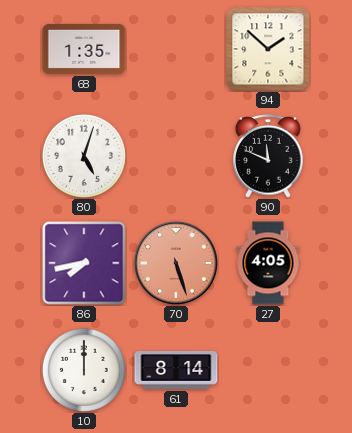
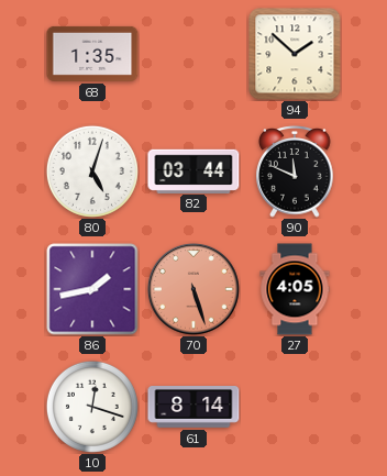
82: none -> 03:44 (193, 170)
86: 7:43 -> 1:43 (92, 289)
10: 12:00 -> 12:18 (92, 407)
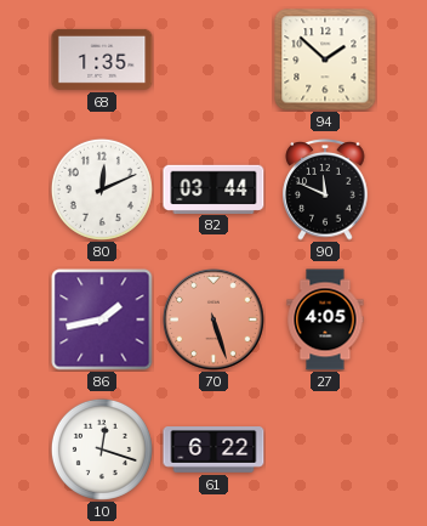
80: 5:03 -> 12:11 (102, 190)
61: 8:14 -> 6:22 (213, 451)
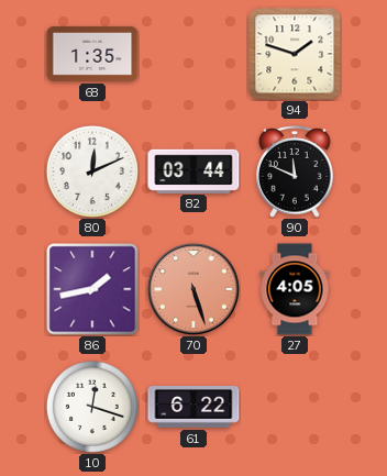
94: 1:52 -> 1:48 (295, 54)
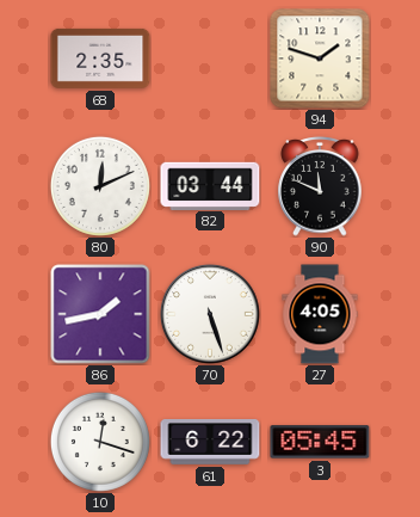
68: 1:35 -> 2:35 (100, 59)
70 dial: salmon -> white (210, 314)
3: none -> 05:45 (320, 442)
